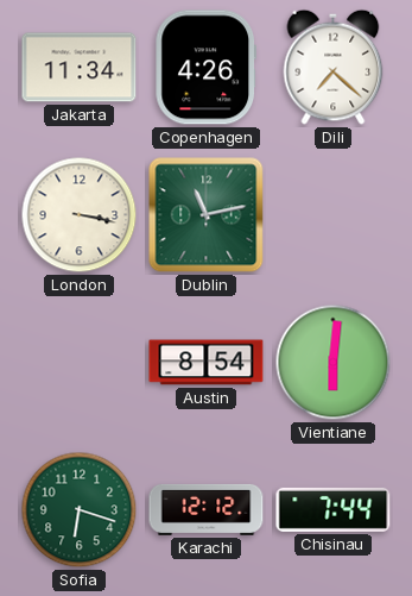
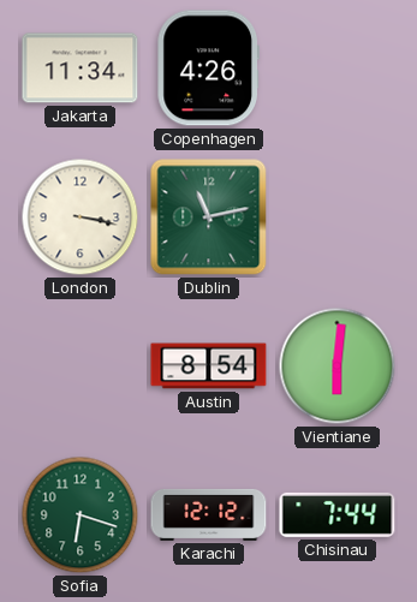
Dili: 7:22 -> none (334, 67)
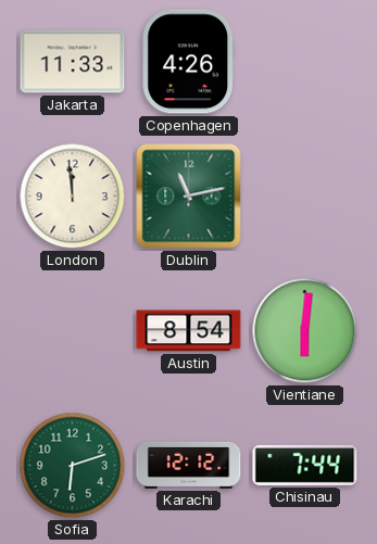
Jakarta: 11:34 -> 11:33 (73, 62)
London: 3:17 -> 11:59 (73, 197)
Sofia: 6:18 -> 6:12 (73, 466)
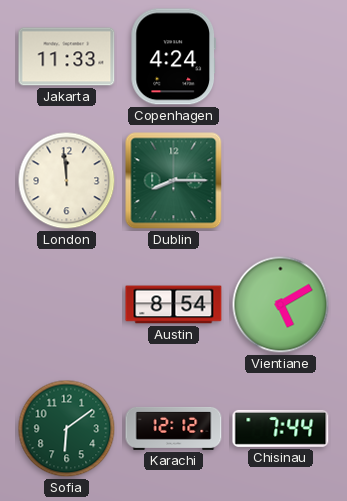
Copenhagen: 4:26 -> 4:24 (173, 57)
Dublin: 11:13 -> 8:15 (174, 181)
Vientiane: 6:01 -> 5:10 (281, 305)
Sofia: 6:12 -> 6:09 (67, 429)
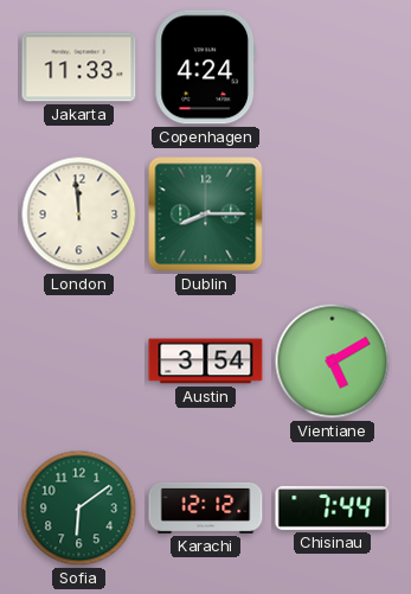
Austin: 8:54 -> 3:54 (206, 362)
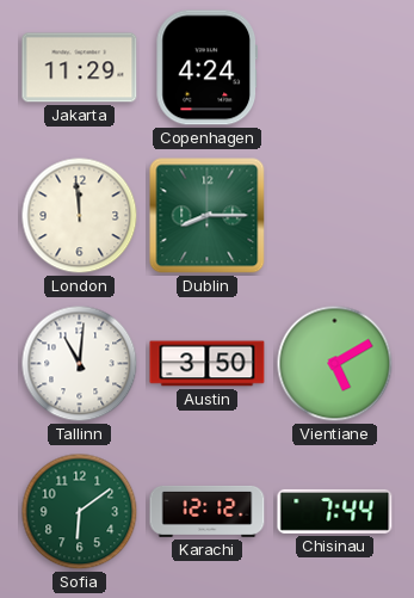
Jakarta: 11:33 -> 11:29 (80, 68)
Tallinn: none -> 11:01 (80, 364)
Austin: 3:54 -> 3:50 (208, 364)
